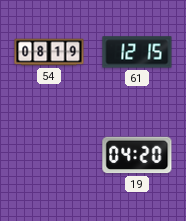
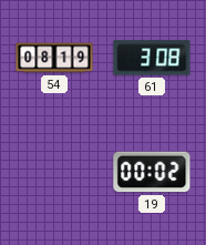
61: 12:15 -> 3:08 (152, 58)
19: 04:20 -> 00:02 (152, 172)
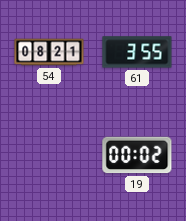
54: 08:19 -> 08:21 (49, 52)
61: 3:08 -> 3:55 (137, 52)
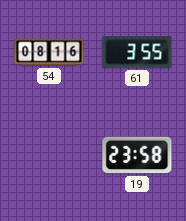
54: 08:21 -> 08:16 (49, 52)
19: 00:02 -> 23:58 (137, 155)
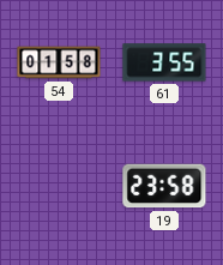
54: 08:16 -> 01:58 (59, 62)
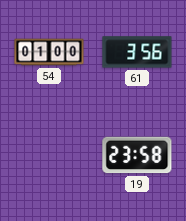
54: 01:58 -> 01:00 (49, 52)
61: 3:55 -> 3:56 (137, 52)
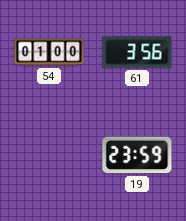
19: 23:58 -> 23:59 (137, 155)
